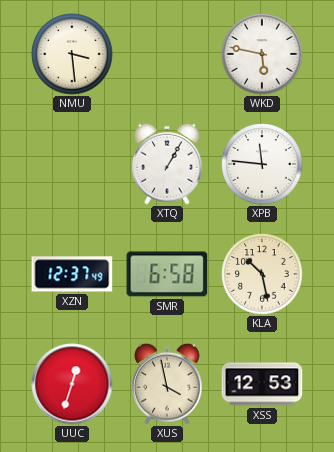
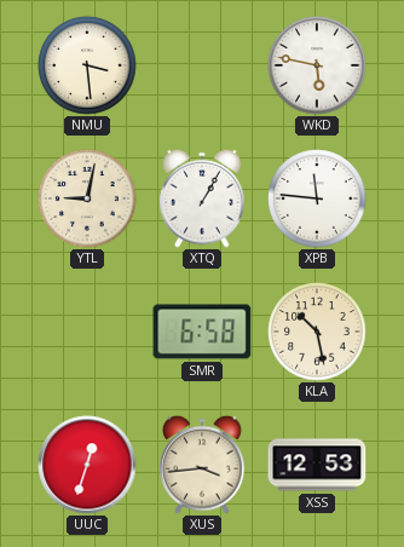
YTL: none -> 9:02 (87, 198)
XZN: 12:37 -> none (72, 274)
XUS: 3:58 -> 3:44 (202, 465)
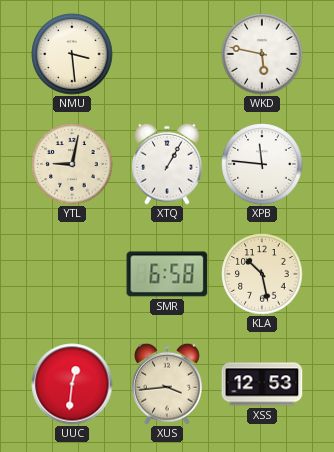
UUC: 12:33 -> 12:31 (72, 384)
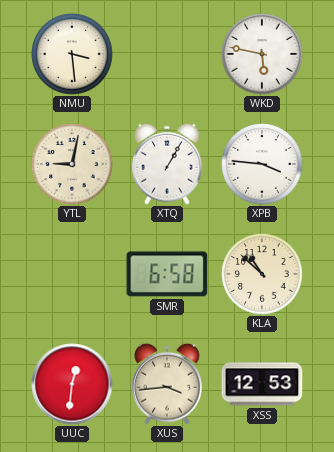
XPB: 11:46 -> 3:46 (262, 164)
KLA: 10:28 -> 10:52 (262, 274)
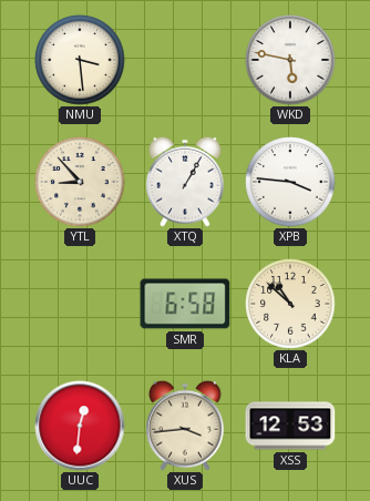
YTL: 9:02 -> 8:53 (80, 182)
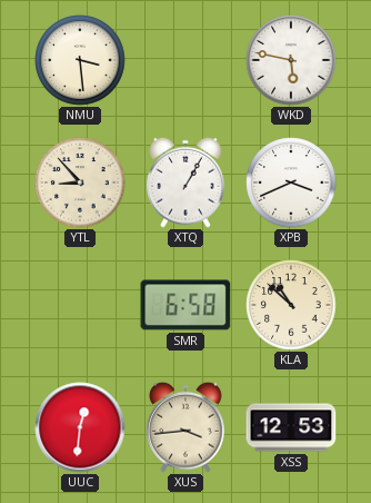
XPB: 3:46 -> 3:41 (291, 183)
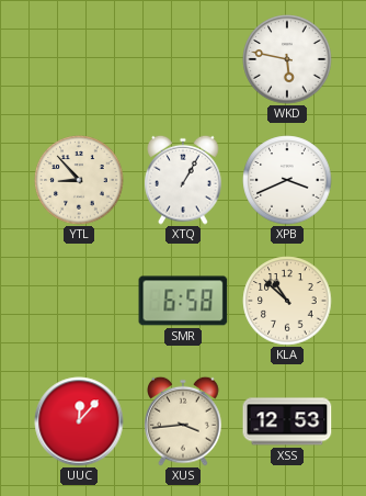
NMU: 3:29 -> none (80, 60)
UUC: 12:31 -> 12:07 (79, 421)
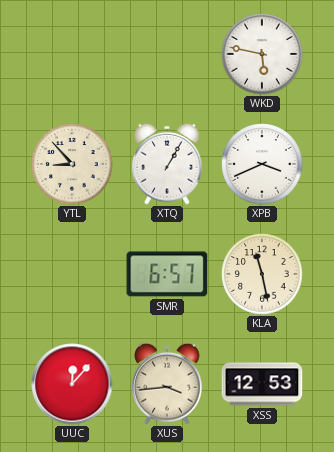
SMR: 6:58 -> 6:57 (167, 274)
KLA: 10:52 -> 11:28 (262, 274)
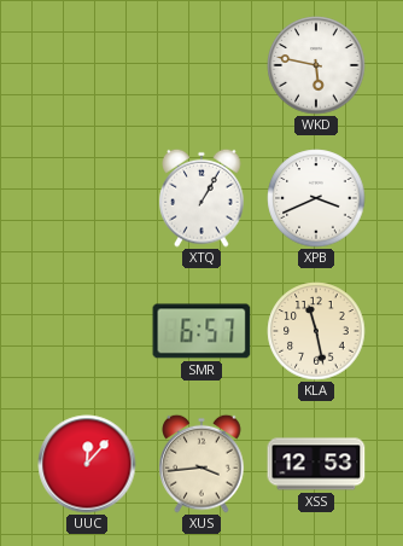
YTL: 8:53 -> none (72, 164)
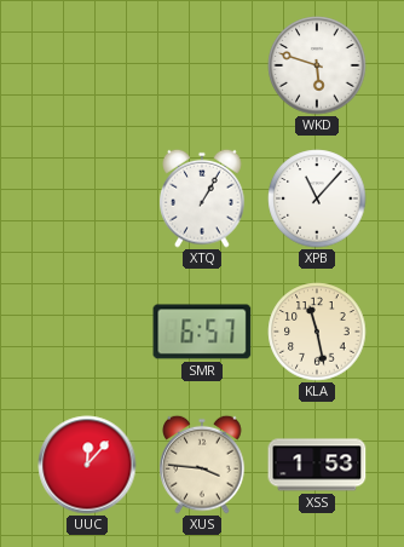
WKD: 5:47 -> 5:48 (317, 65)
XPB: 3:41 -> 11:07 (317, 198)
XUS: 3:44 -> 3:46 (202, 465)
XSS: 12:53 -> 1:53 (317, 465)
